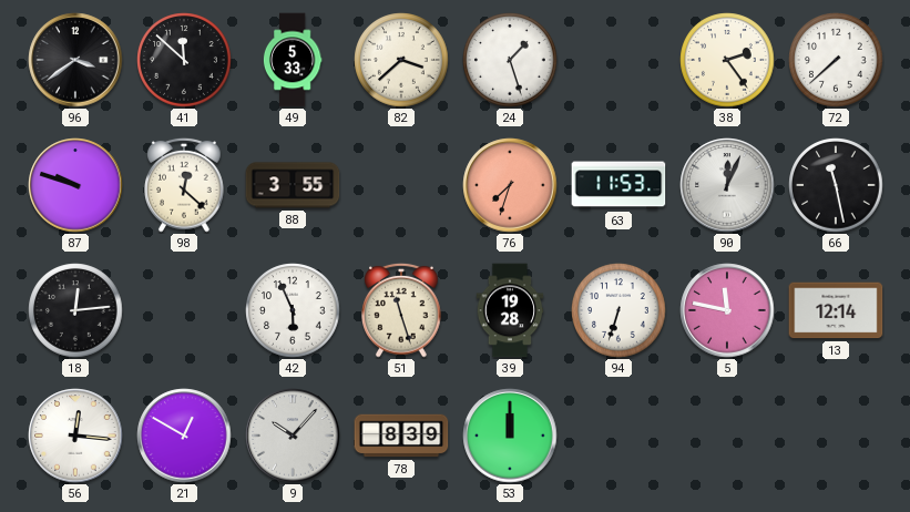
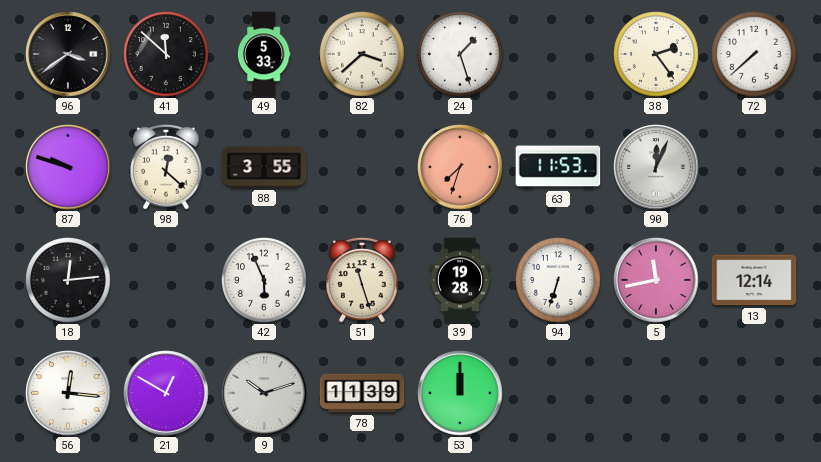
66: 11:28 -> none (836, 185)
5: 11:47 -> 11:43 (656, 280)
9: 10:07 -> 10:12 (264, 393)
78: 8:39 -> 11:39 (362, 393)
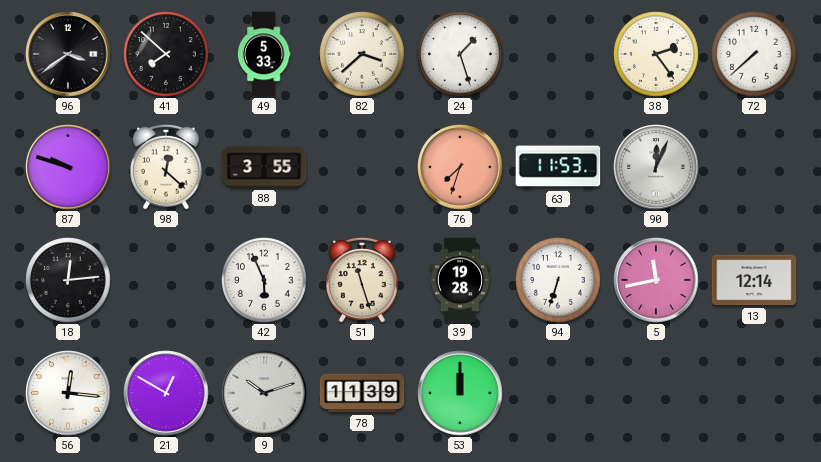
41: 11:52 -> 7:52 (166, 54)
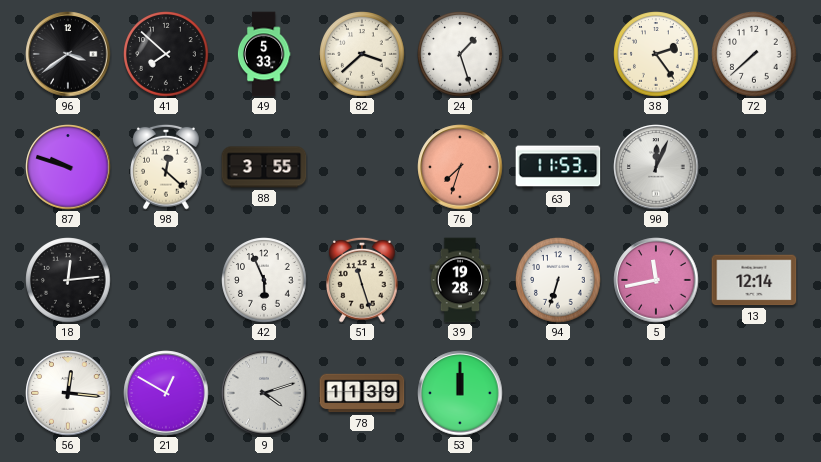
9: 10:12 -> 4:12 (264, 393)
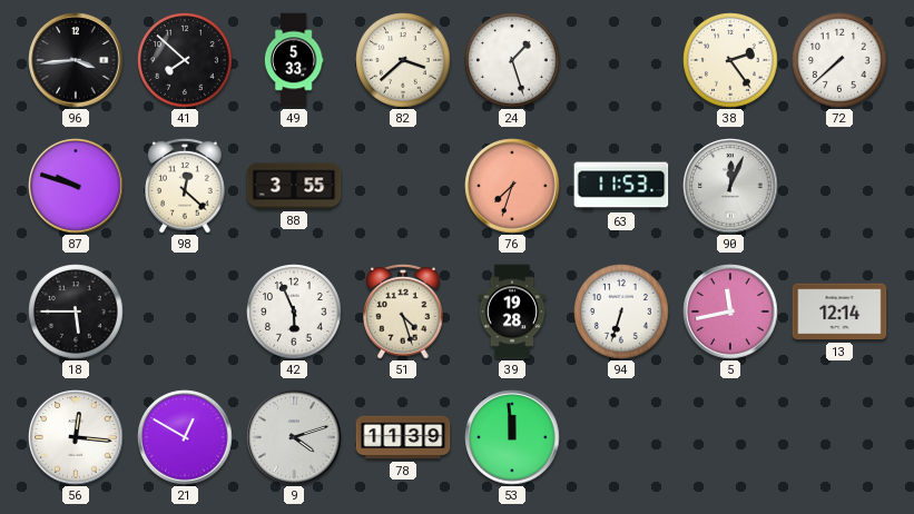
96: 3:39 -> 3:44 (76, 60)
18: 12:14 -> 5:45 (76, 312)
51: 11:27 -> 4:27 (403, 312)
53: 12:00 -> 11:59 (512, 437)
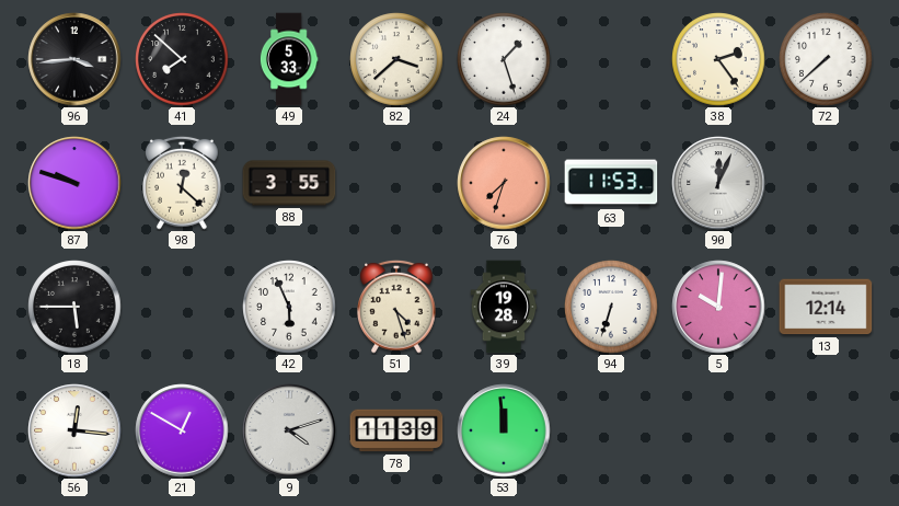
5: 11:43 -> 10:01 (718, 307)
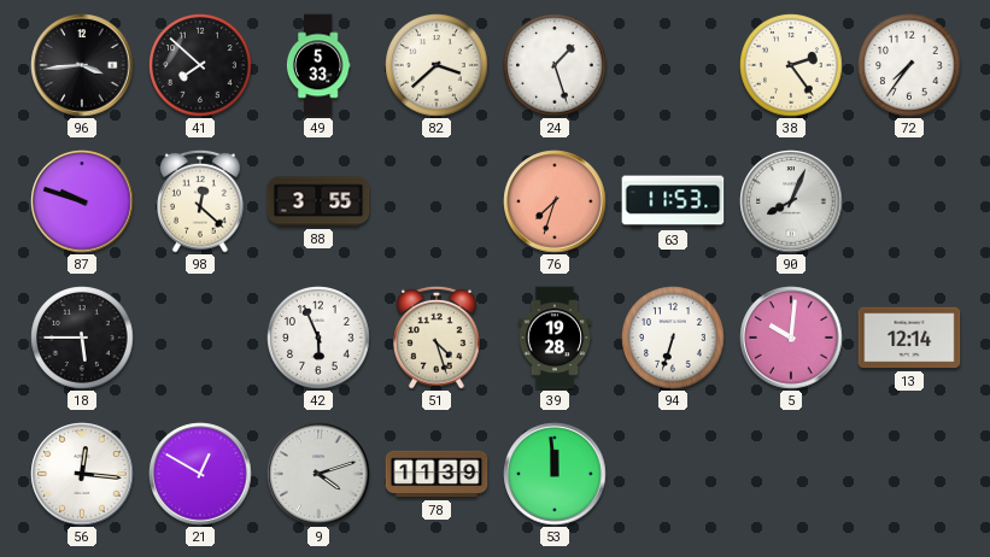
72: 7:38 -> 7:36 (909, 65)
90: 12:04 -> 8:04 (791, 201)
